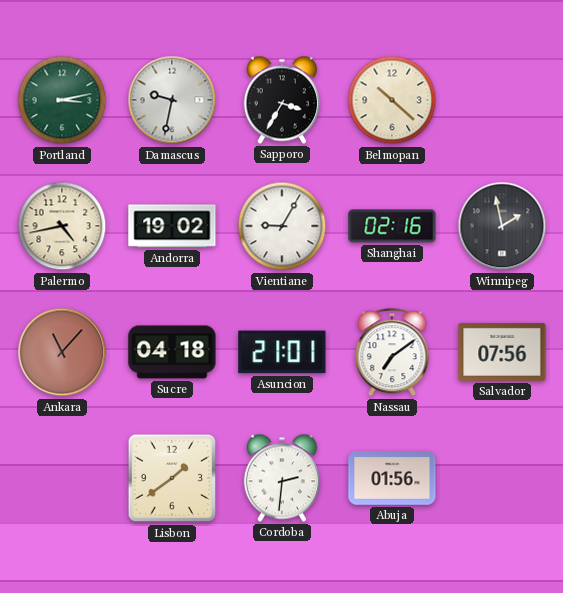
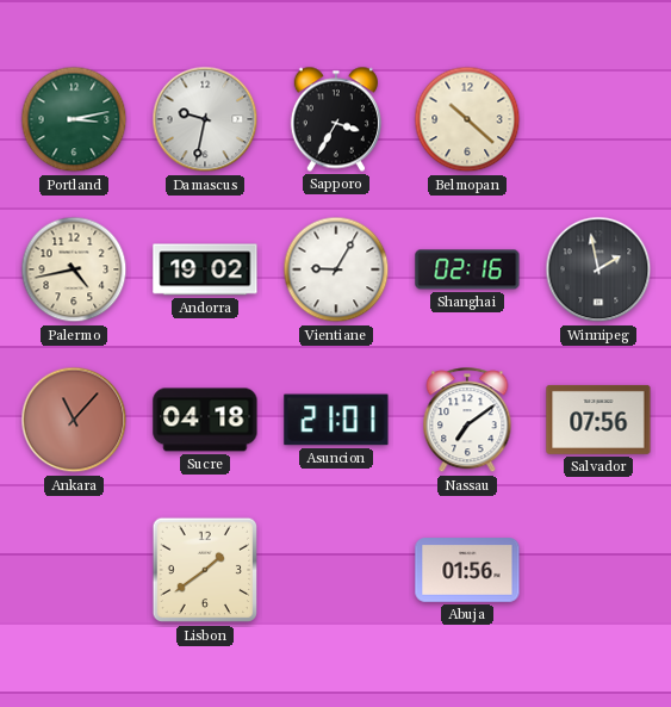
Cordoba: 2:31 -> none (282, 478)
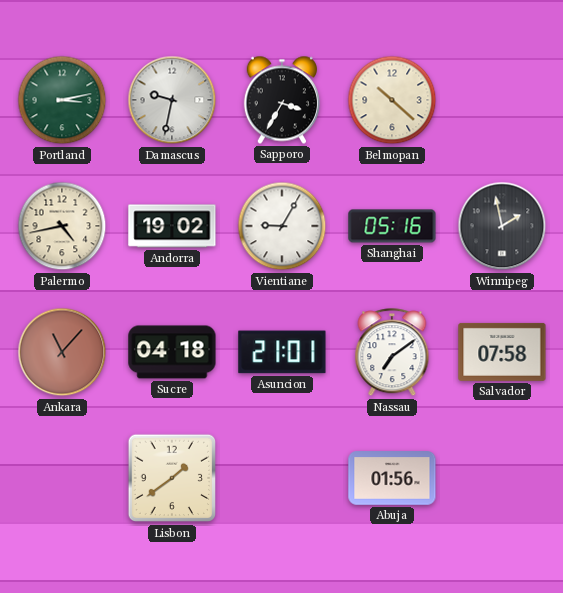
Shanghai: 02:16 -> 05:16 (392, 226)
Salvador: 07:56 -> 07:58 (502, 352)
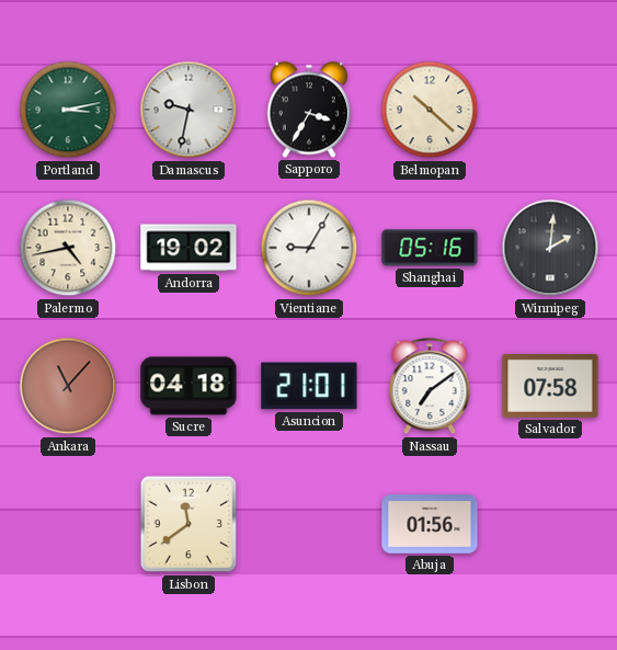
Winnipeg: 1:58 -> 2:01 (550, 248)
Lisbon: 1:39 -> 11:39 (188, 524)
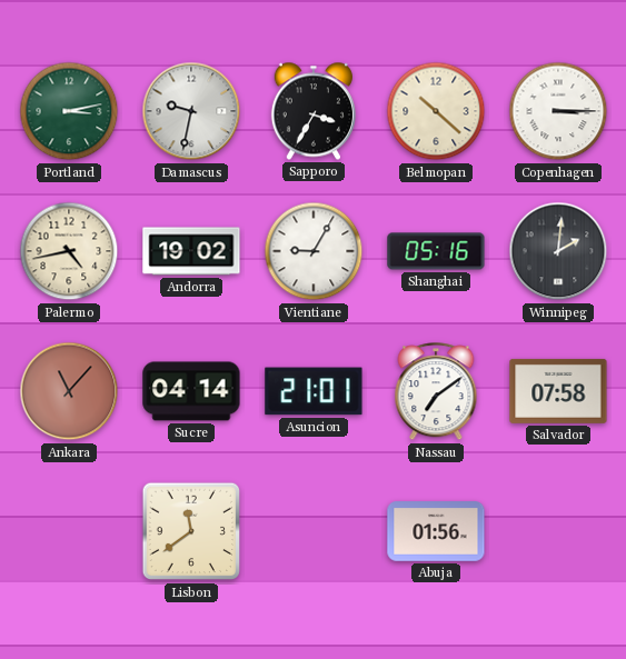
Copenhagen: none -> 3:15 (558, 111)
Sucre: 04:18 -> 04:14 (191, 391)
